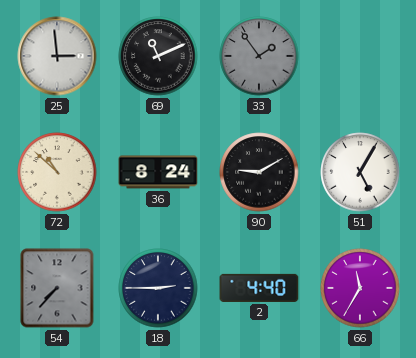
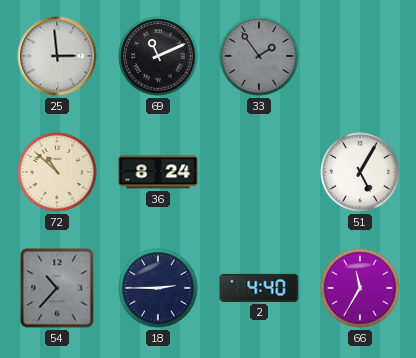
90: 9:10 -> none (259, 172)
54: 7:37 -> 10:37 (57, 288)
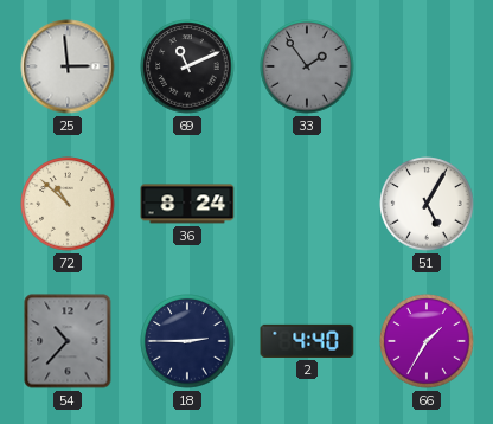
66: 11:35 -> 1:35 (427, 341)
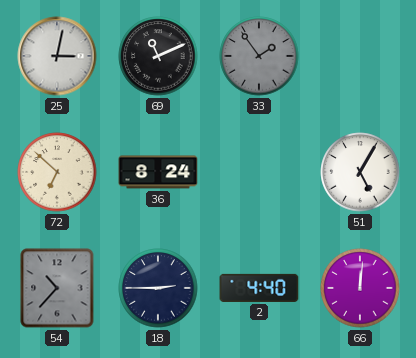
25: 2:59 -> 3:02 (57, 56)
72: 10:52 -> 6:52 (57, 172)
66: 1:35 -> 12:01 (360, 288)
